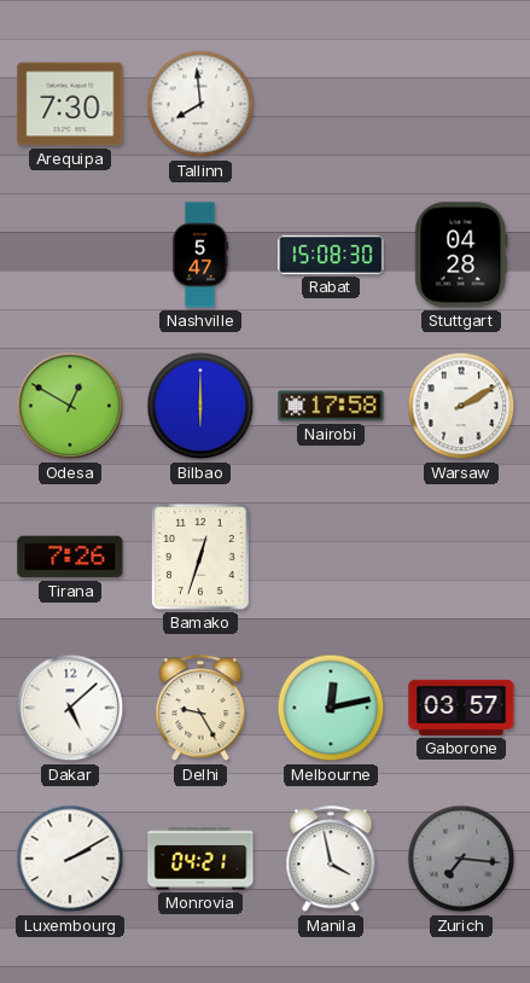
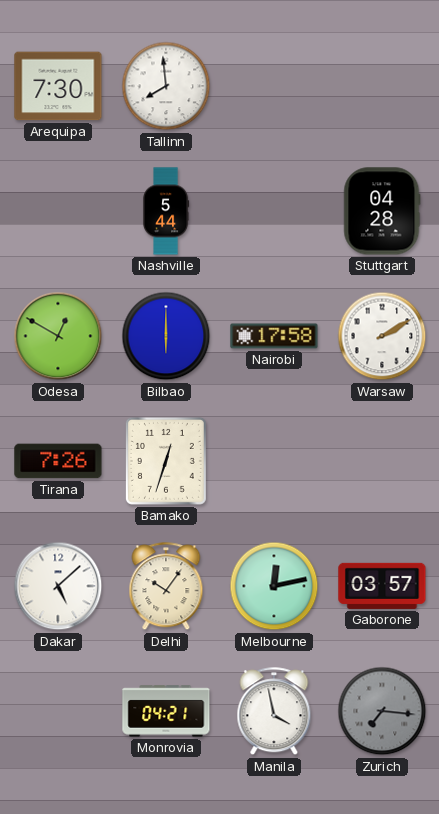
Nashville: 5:47 -> 5:44 (167, 211)
Rabat: 15:08 -> none (331, 255)
Delhi: 9:25 -> 10:06 (166, 587)
Luxembourg: 2:10 -> none (70, 859)
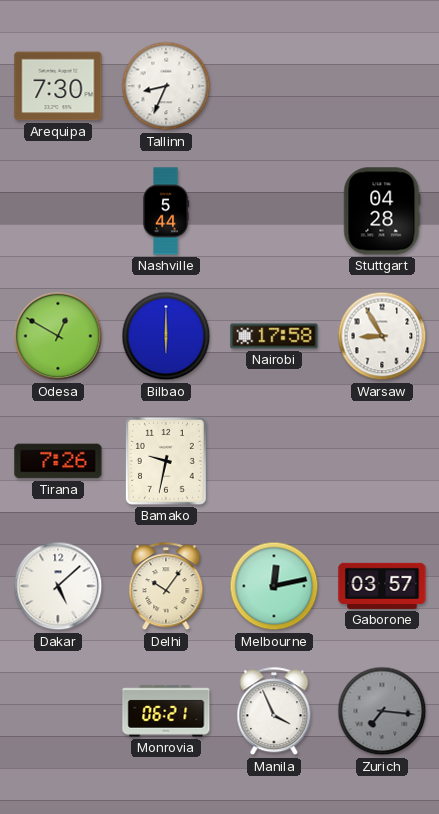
Tallinn: 7:59 -> 8:34 (166, 86)
Warsaw: 2:10 -> 8:55 (382, 336)
Bamako: 12:33 -> 9:32 (166, 461)
Monrovia: 04:21 -> 06:21 (166, 711)
Manila: 3:58 -> 3:56 (274, 712)
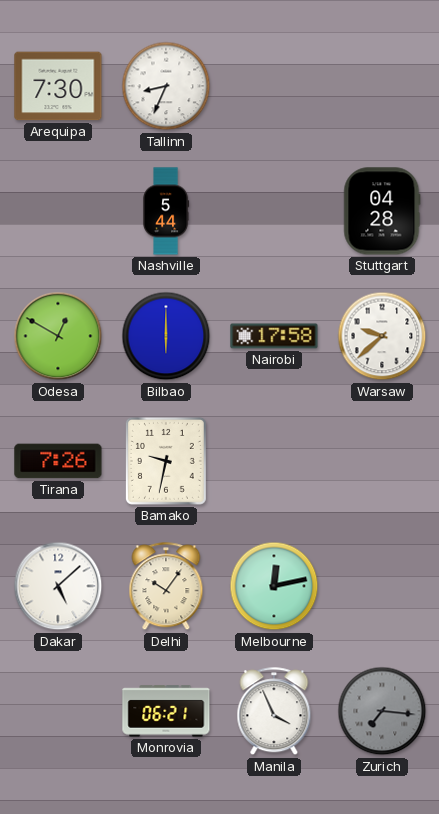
Warsaw: 8:55 -> 9:38 (382, 336)
Gaborone: 03:57 -> none (382, 586)
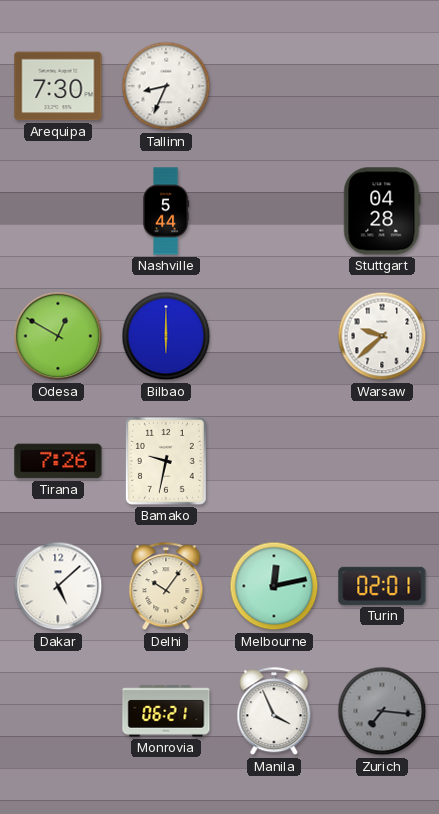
Nairobi: 17:58 -> none (274, 336)
Turin: none -> 02:01 (382, 586)
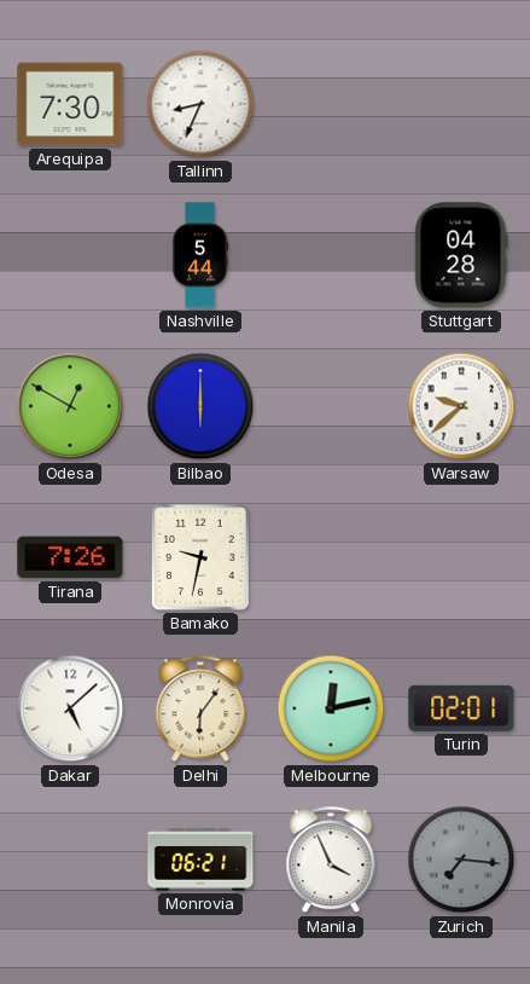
Delhi: 10:06 -> 6:06 (200, 710)
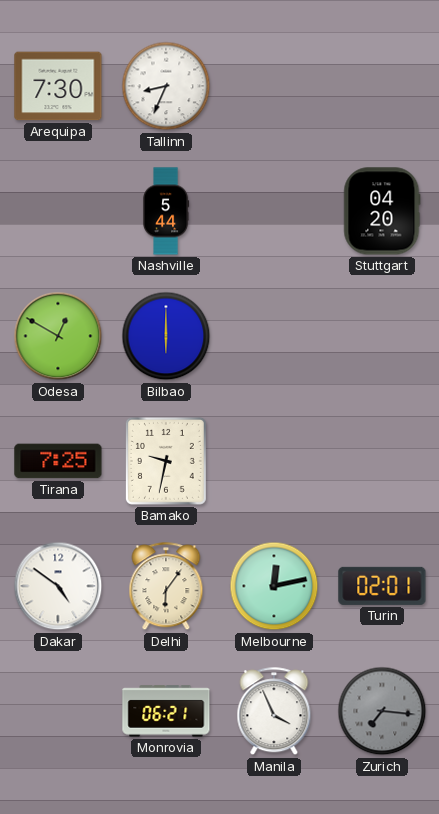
Stuttgart: 04:28 -> 04:20 (382, 211)
Warsaw: 9:38 -> none (461, 406)
Tirana: 7:26 -> 7:25 (58, 461)
Dakar: 5:08 -> 4:51 (58, 586)
